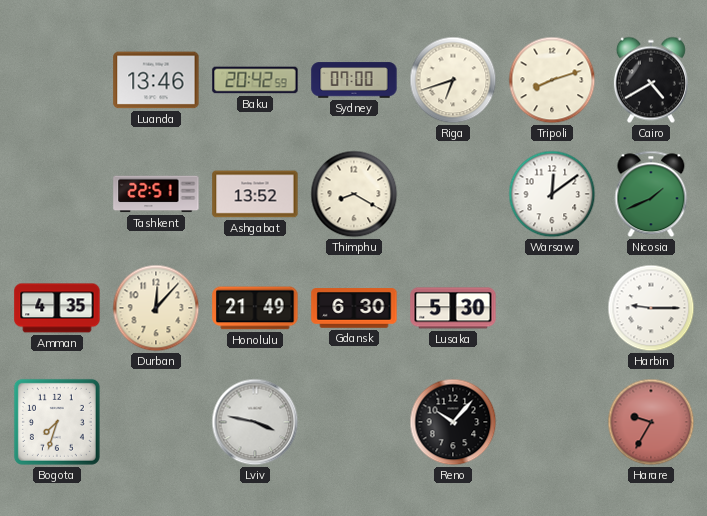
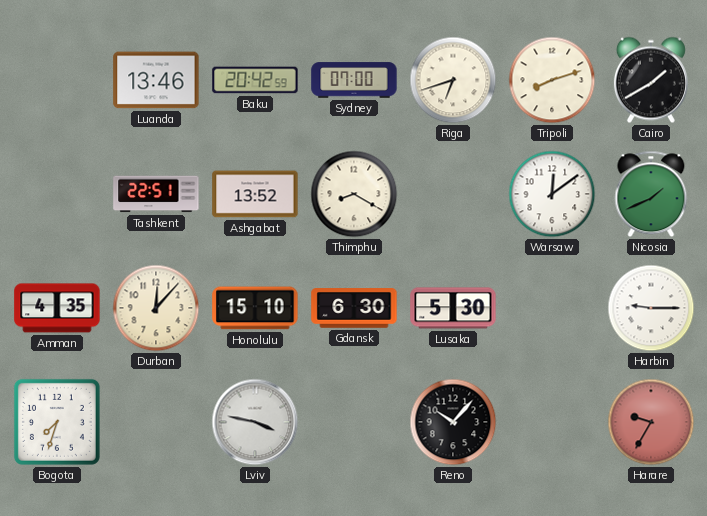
Cairo: 4:40 -> 1:40 (651, 80)
Honolulu: 21:49 -> 15:10 (255, 308)
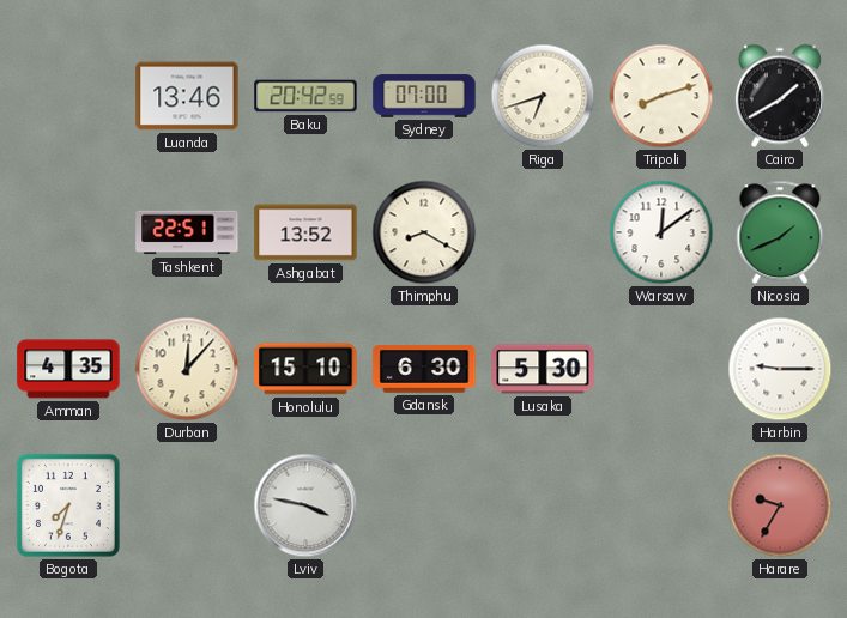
Reno: 10:07 -> none (453, 422)
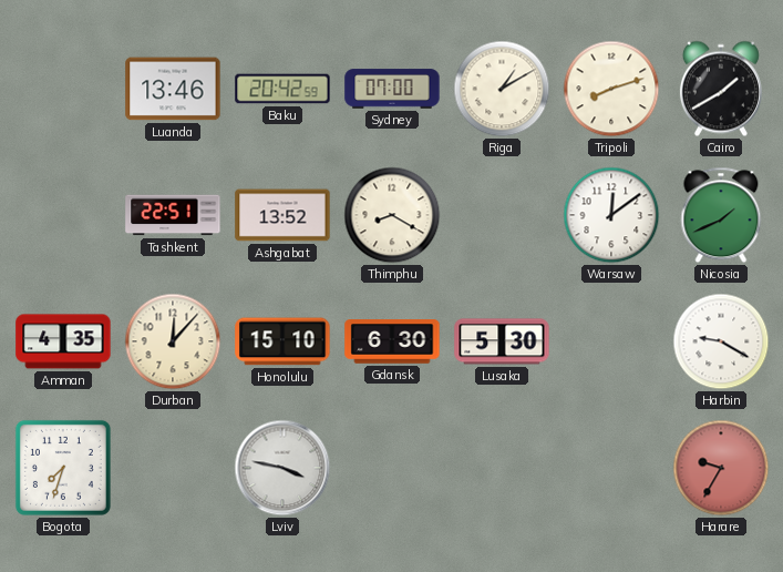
Riga: 6:42 -> 1:10 (502, 89)
Harbin: 9:15 -> 9:20 (721, 341)
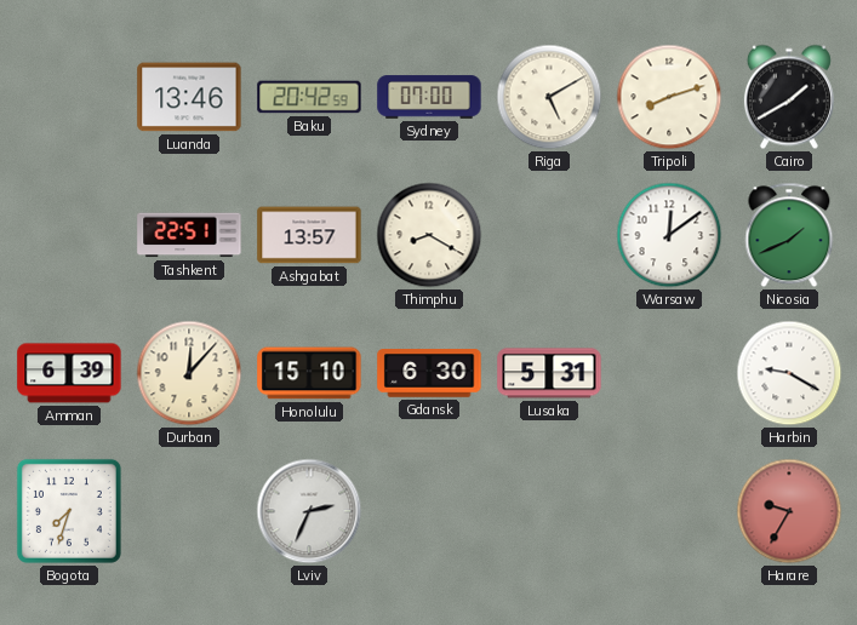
Riga: 1:10 -> 5:10 (549, 97)
Ashgabat: 13:52 -> 13:57 (309, 235)
Amman: 4:35 -> 6:39 (69, 373)
Lusaka: 5:30 -> 5:31 (549, 373)
Lviv: 3:47 -> 2:34 (309, 511)
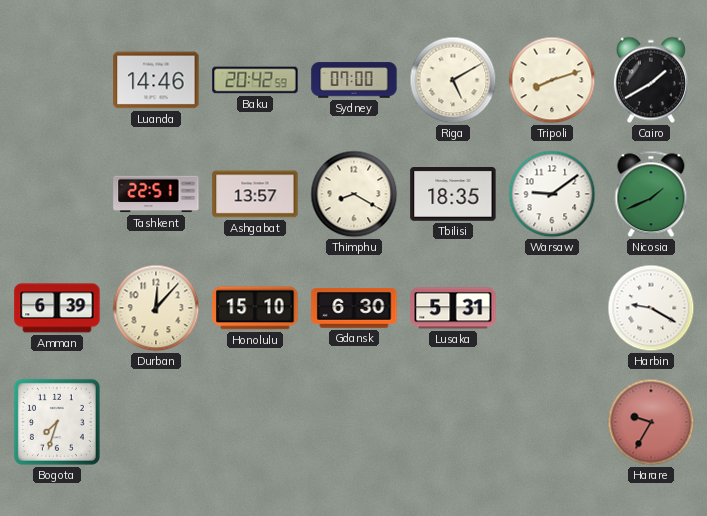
Luanda: 13:46 -> 14:46 (156, 80)
Tbilisi: none -> 18:35 (453, 195)
Warsaw: 12:09 -> 9:09 (552, 194)
Lviv: 2:34 -> none (309, 511)
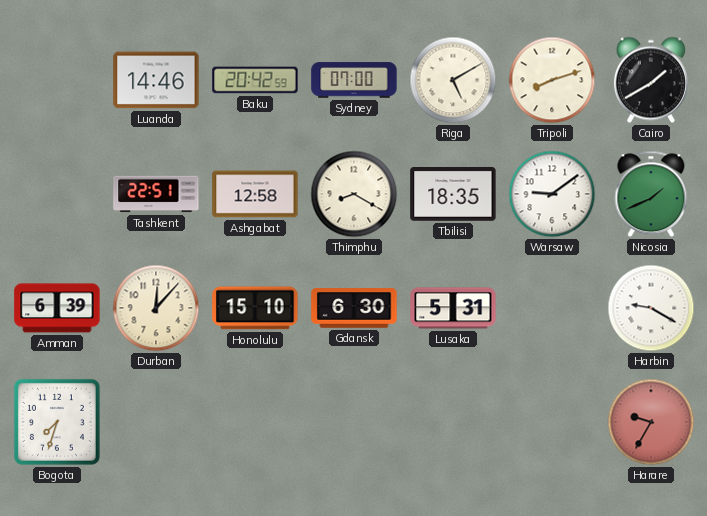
Ashgabat: 13:57 -> 12:58 (255, 194)
